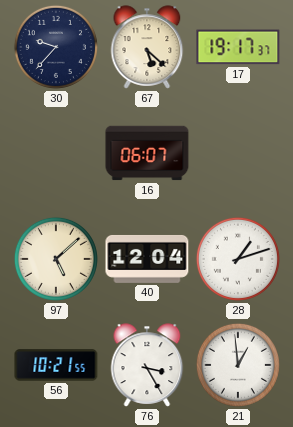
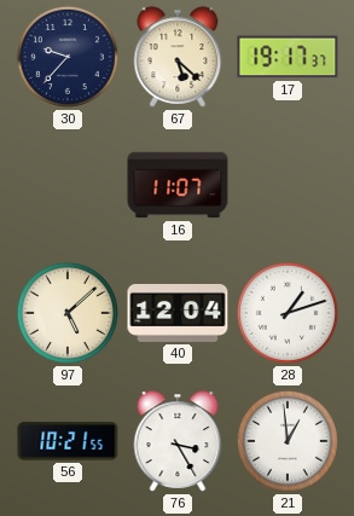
16: 06:07 -> 11:07 (178, 185)
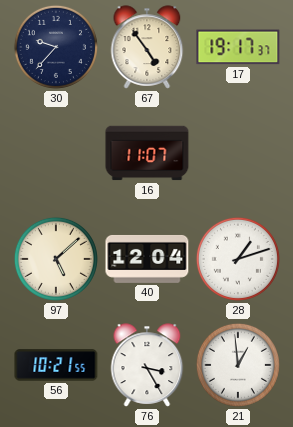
67: 5:22 -> 4:54 (147, 47)
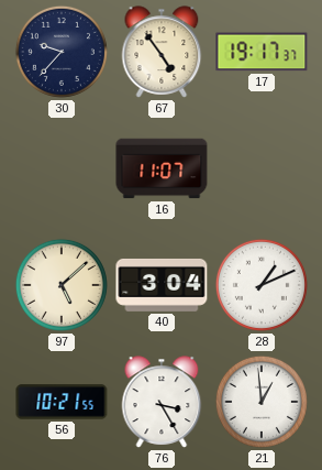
40: 12:04 -> 3:04 (162, 285)
28: 1:12 -> 1:11 (262, 285)
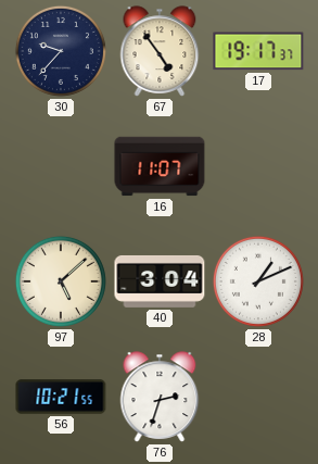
76: 3:25 -> 2:33 (160, 397)
21: 12:59 -> none (262, 402)
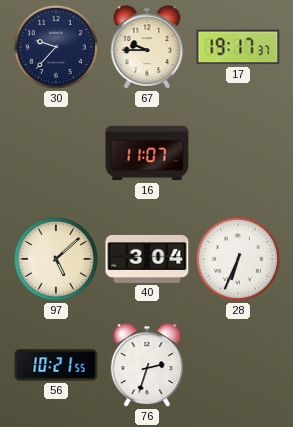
67: 4:54 -> 9:45 (147, 47)
28: 1:11 -> 6:34 (238, 259)
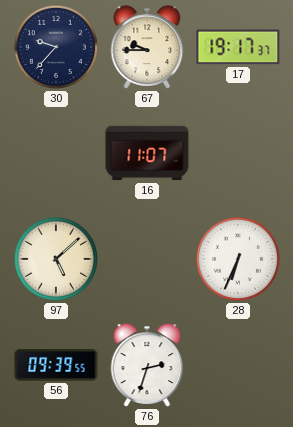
40: 3:04 -> none (147, 259)
56: 10:21 -> 09:39 (56, 365)
